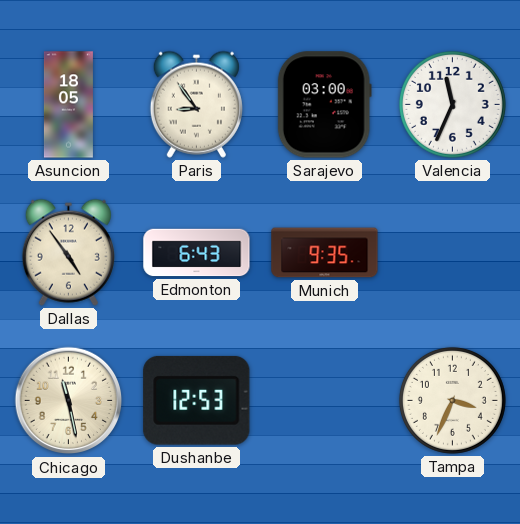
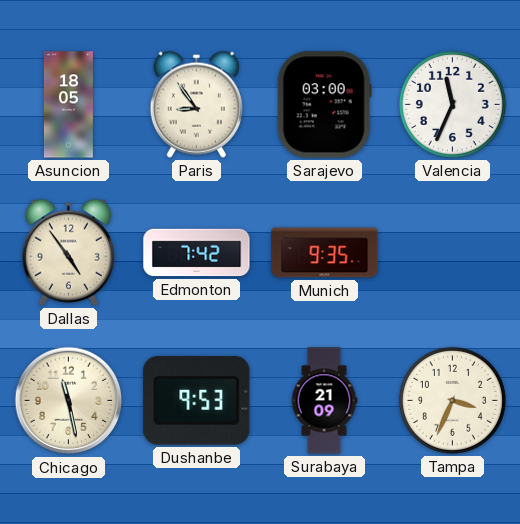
Edmonton: 6:43 -> 7:42 (197, 253)
Dushanbe: 12:53 -> 9:53 (197, 400)
Surabaya: none -> 21:09 (324, 401)
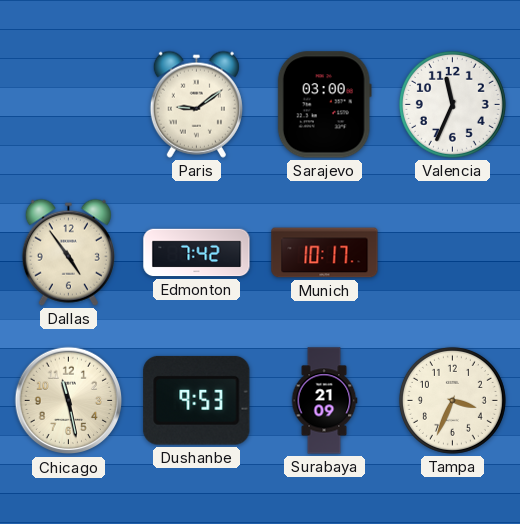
Asuncion: 18:05 -> none (68, 105)
Paris: 8:54 -> 9:09 (196, 104)
Munich: 9:35 -> 10:17 (325, 253)
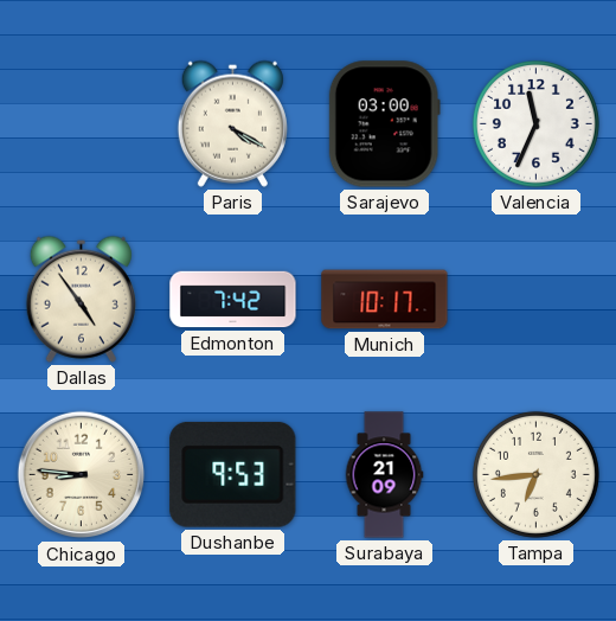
Paris: 9:09 -> 4:20 (232, 123)
Chicago: 11:28 -> 8:46 (82, 475)
Tampa: 3:34 -> 6:44 (535, 474)
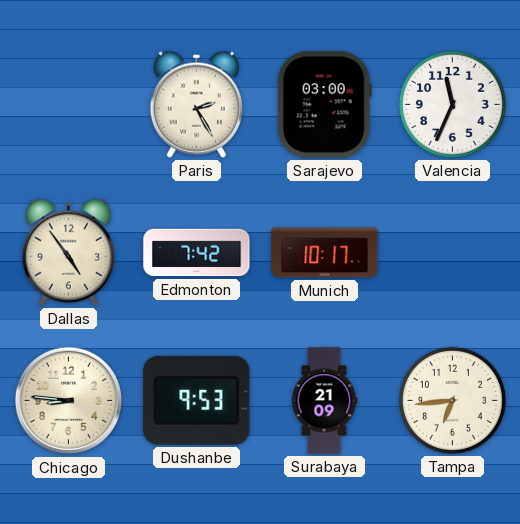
Paris: 4:20 -> 2:25 (196, 104)
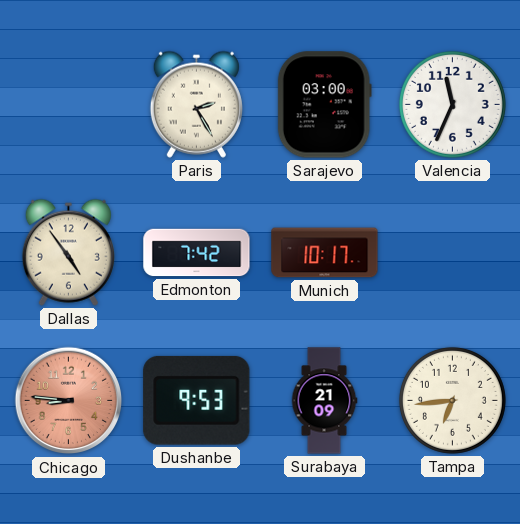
Chicago dial: cream -> salmon (69, 401)
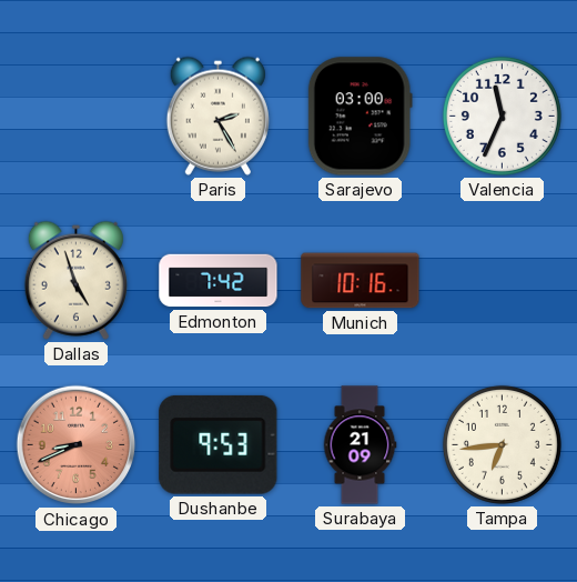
Dallas: 4:54 -> 4:57 (75, 280)
Munich: 10:17 -> 10:16 (361, 281)
Chicago: 8:46 -> 8:41 (77, 445)
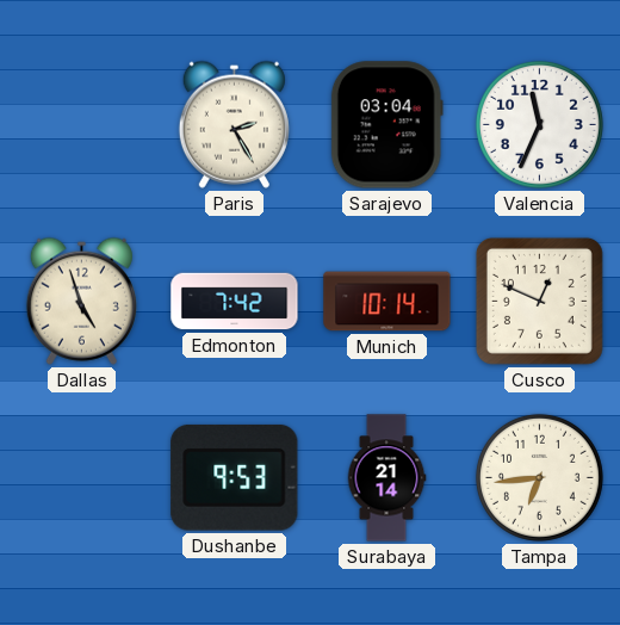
Sarajevo: 03:00 -> 03:04 (386, 125)
Munich: 10:16 -> 10:14 (387, 302)
Cusco: none -> 12:49 (539, 301)
Chicago: 8:41 -> none (77, 445)
Surabaya: 21:09 -> 21:14 (386, 478)
